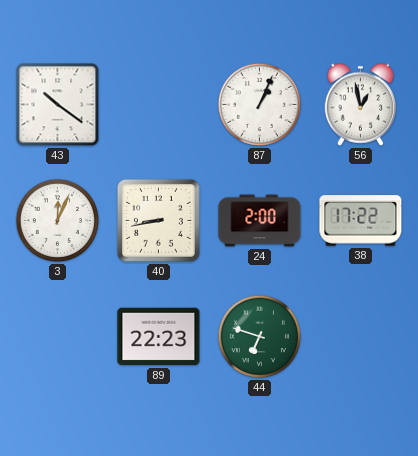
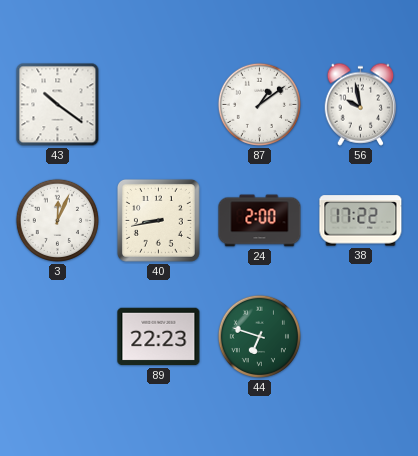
87: 1:04 -> 1:09 (259, 104)
56: 12:58 -> 9:58 (361, 104)
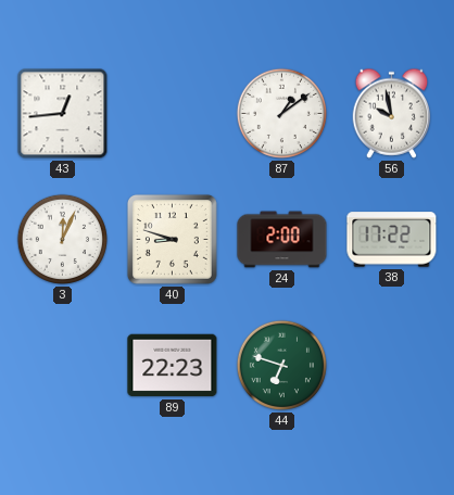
43: 10:21 -> 12:44 (63, 114)
40: 8:43 -> 8:48 (172, 239)
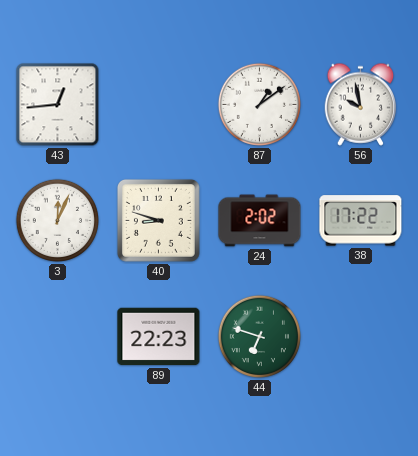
24: 2:00 -> 2:02 (260, 221)
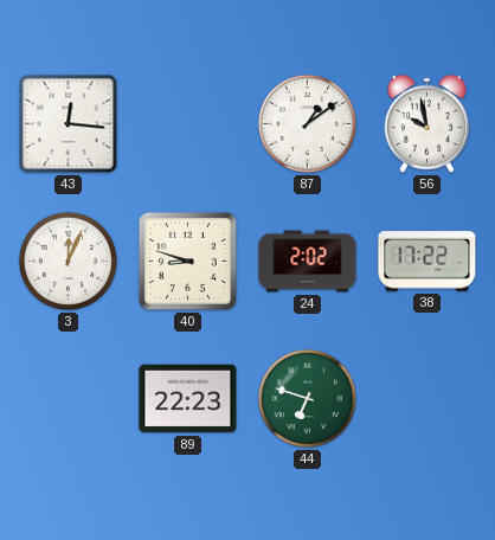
43: 12:44 -> 12:16 (69, 124)
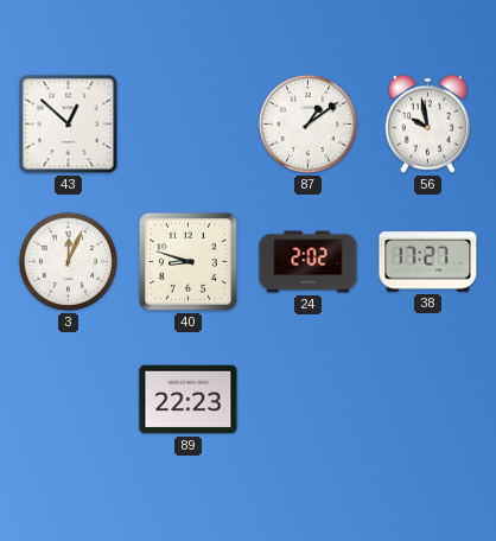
43: 12:16 -> 12:52 (69, 125)
38: 17:22 -> 17:27 (428, 262)
44: 6:48 -> none (307, 398)
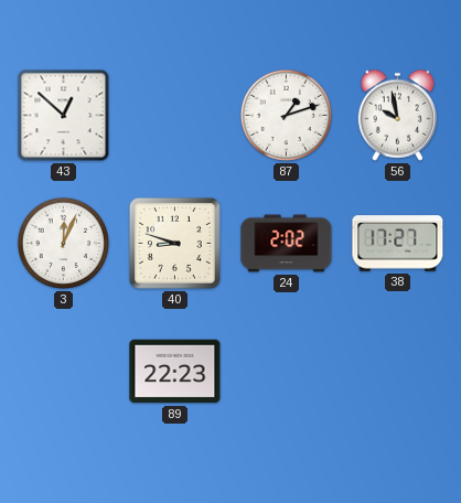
87: 1:09 -> 1:12 (286, 115)
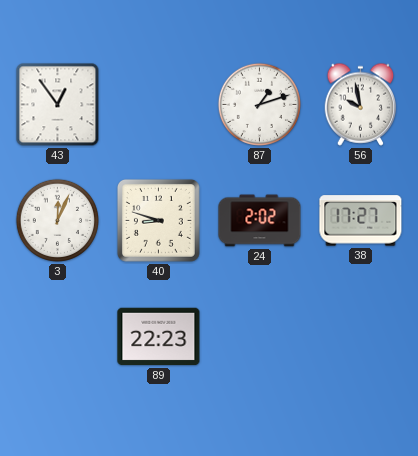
43: 12:52 -> 12:54 (58, 105)
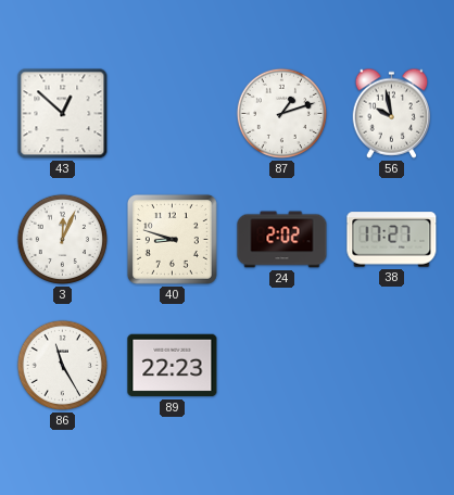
43: 12:54 -> 12:52 (63, 114)
86: none -> 11:25 (62, 365)
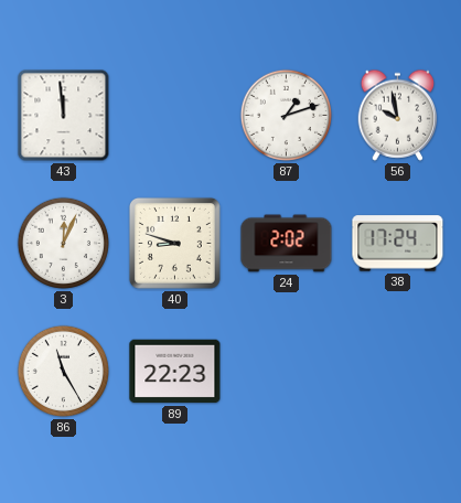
43: 12:52 -> 11:59 (64, 116)
38: 17:27 -> 17:24 (398, 244)
